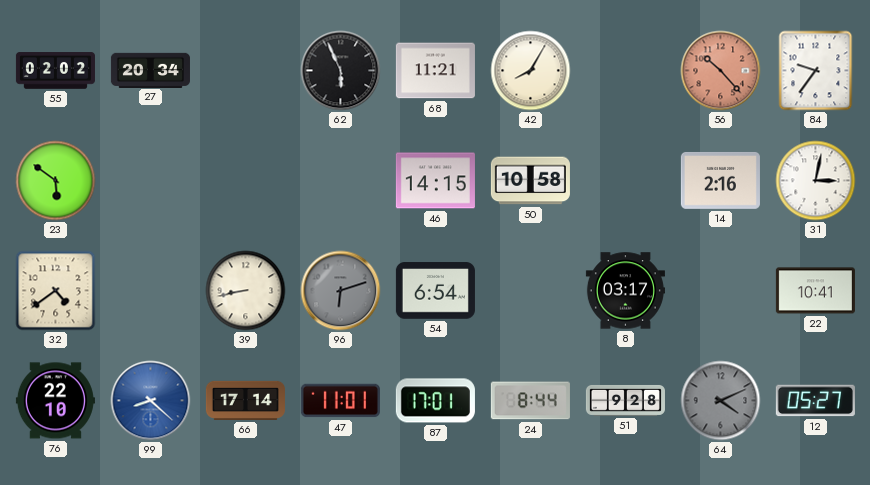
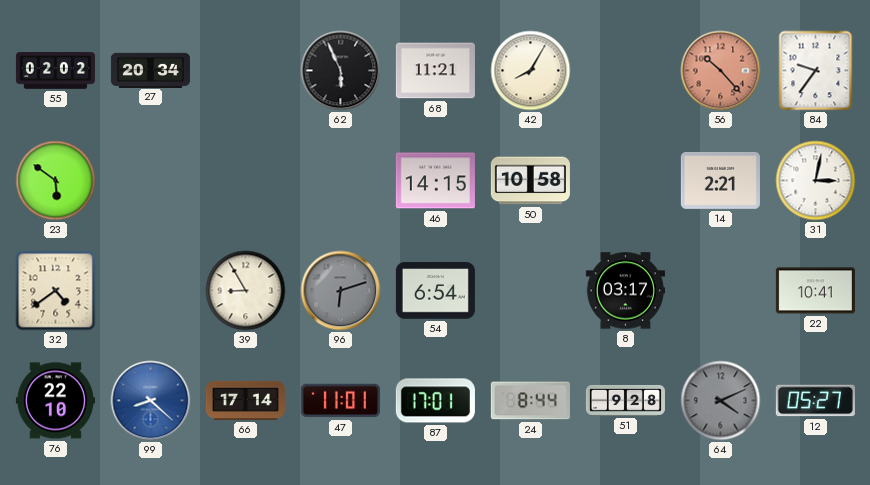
14: 2:16 -> 2:21 (720, 180)
39: 8:43 -> 8:55 (246, 291)
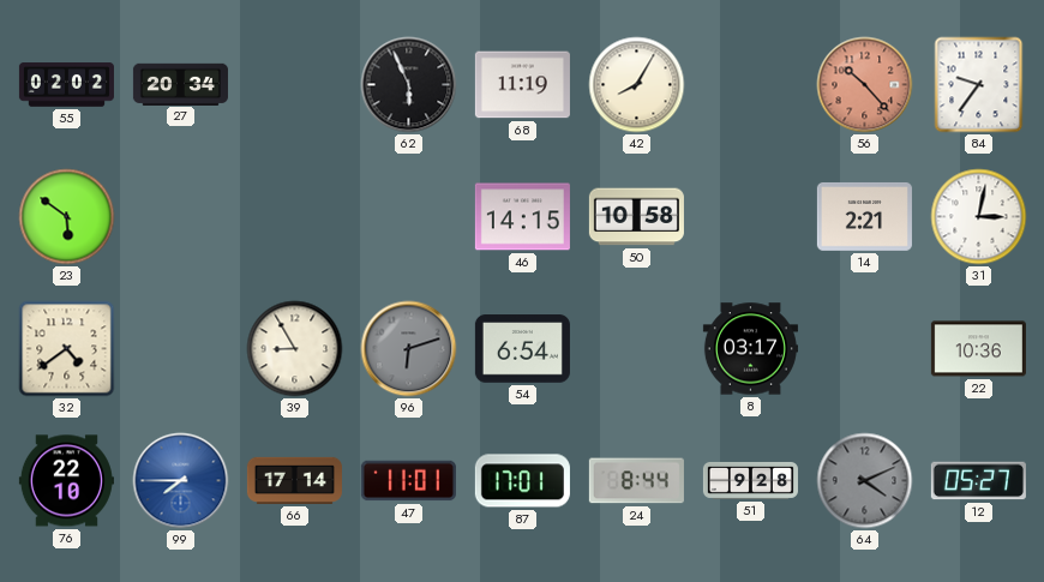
68: 11:21 -> 11:19 (522, 85)
22: 10:41 -> 10:36 (978, 349)
99: 8:22 -> 7:45 (181, 481)
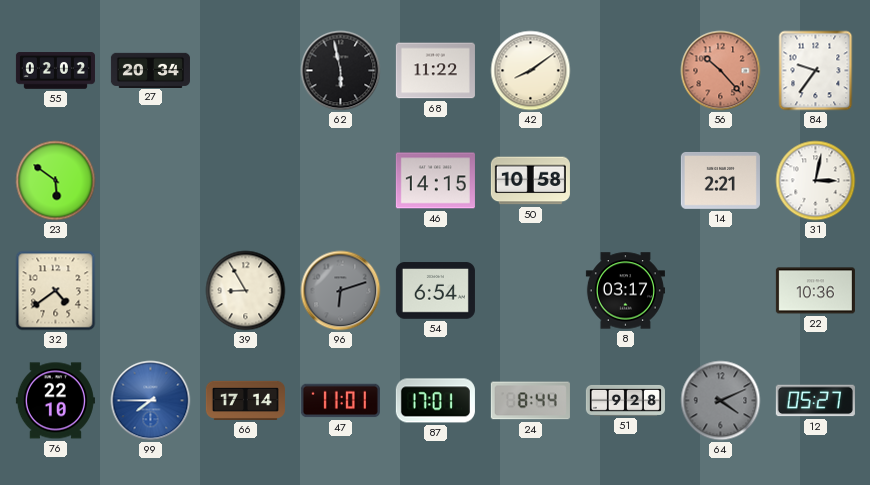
62: 5:56 -> 5:58 (341, 71)
68: 11:19 -> 11:22 (435, 71)
42: 8:05 -> 8:09 (531, 71)
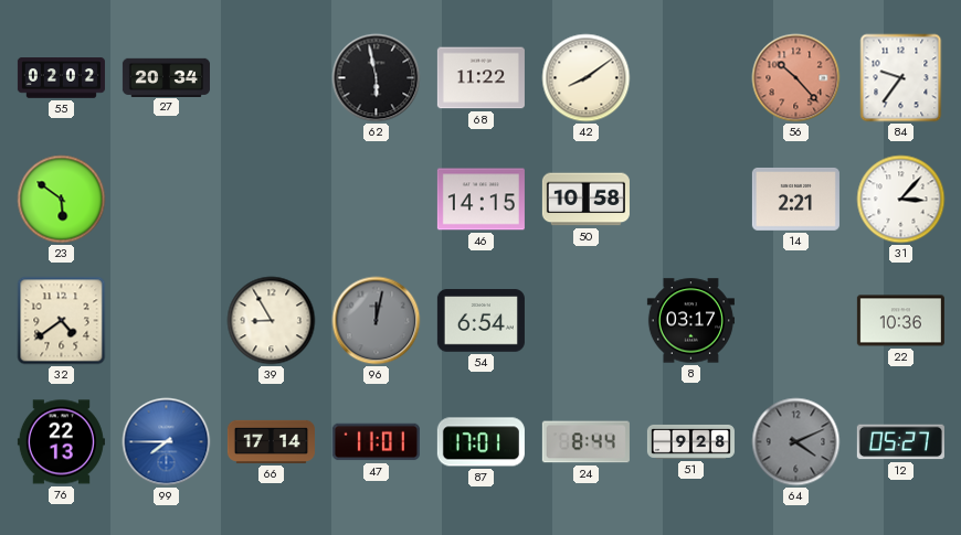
31: 3:02 -> 3:07 (901, 200)
96: 6:12 -> 12:02 (377, 321)
76: 22:10 -> 22:13 (61, 442)
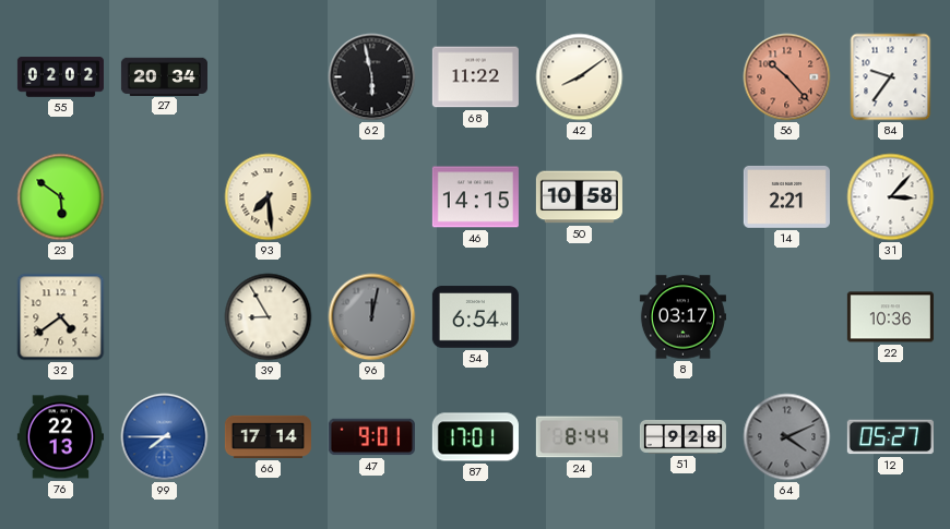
93: none -> 7:29 (269, 197)
47: 11:01 -> 9:01 (371, 437)
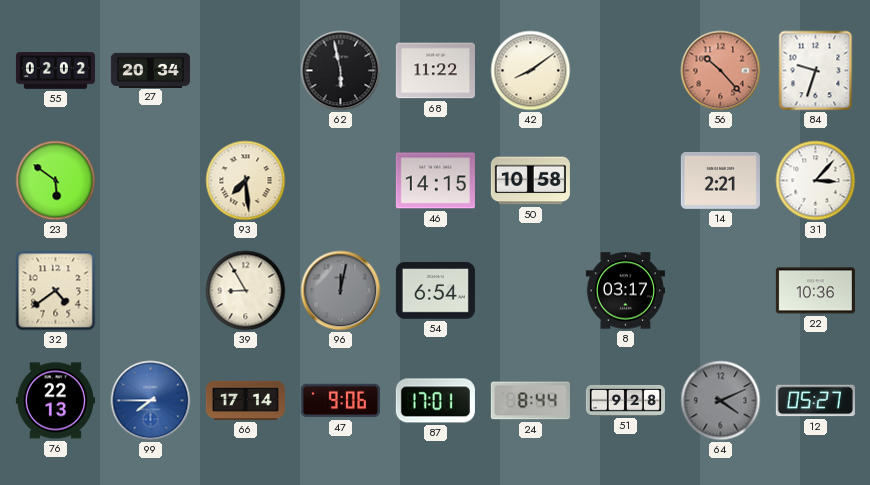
84: 9:36 -> 9:33 (816, 71)
47: 9:01 -> 9:06 (340, 401)
